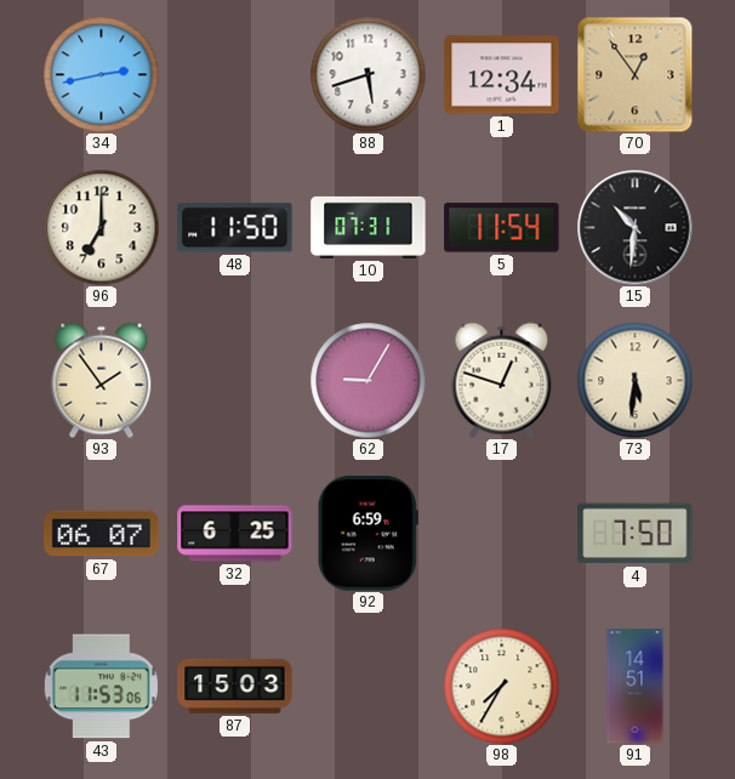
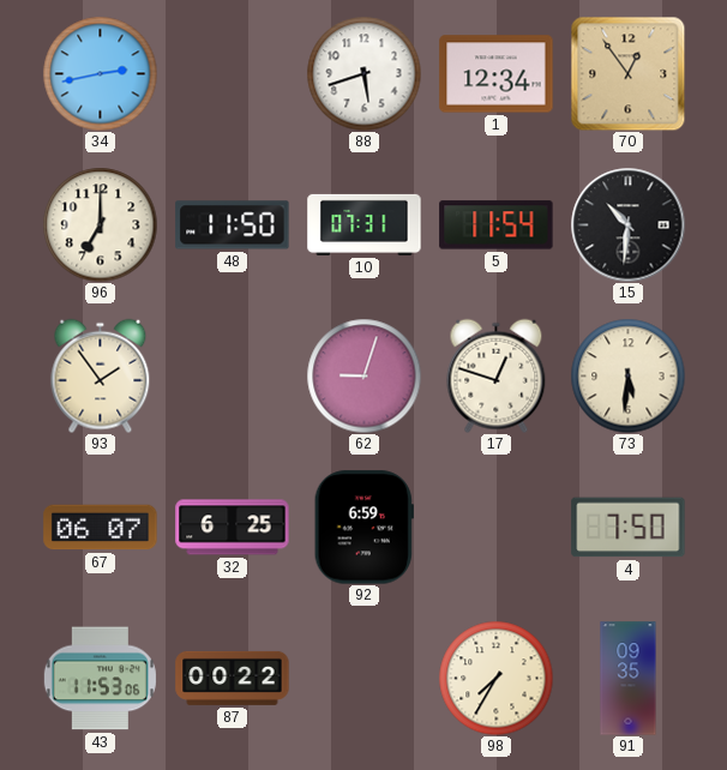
62: 9:05 -> 9:03 (363, 375)
87: 15:03 -> 00:22 (233, 678)
91: 14:51 -> 09:35 (629, 679)
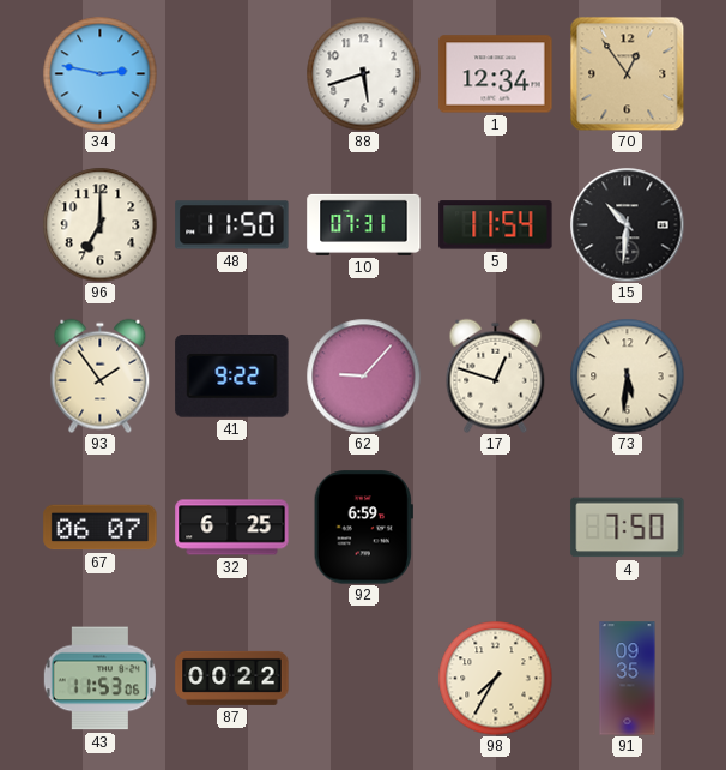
34: 2:43 -> 2:47 (99, 73)
41: none -> 9:22 (232, 377)
62: 9:03 -> 9:07 (363, 375)
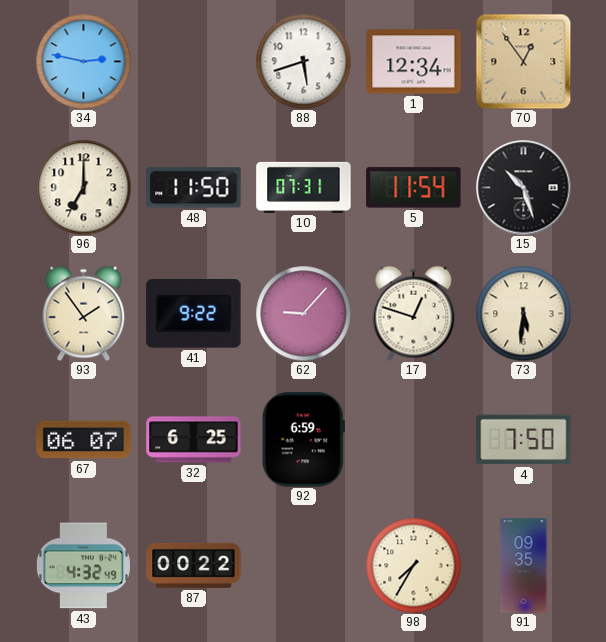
15: 10:31 -> 10:27 (523, 187)
43: 11:53 -> 4:32 (83, 566)
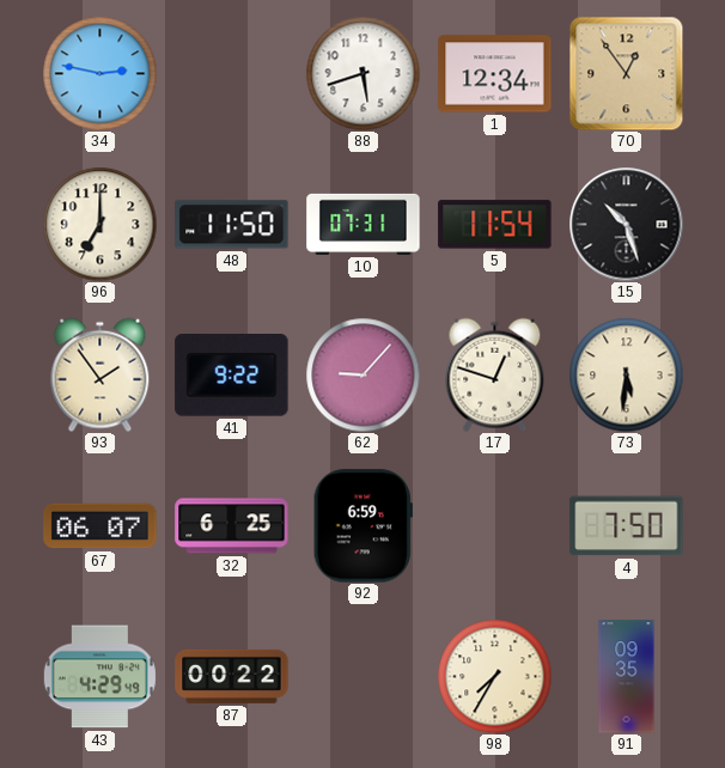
43: 4:32 -> 4:29 (99, 677)
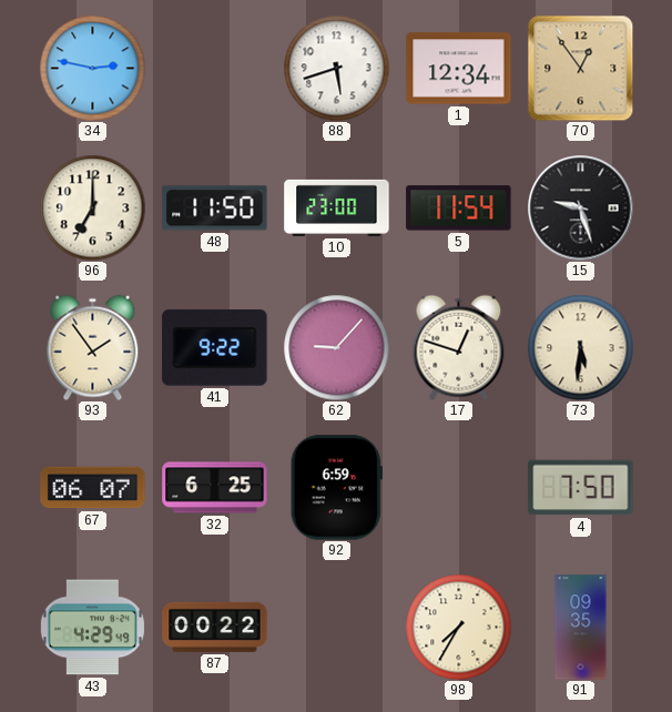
10: 07:31 -> 23:00 (337, 207)
15: 10:27 -> 9:27 (580, 207)
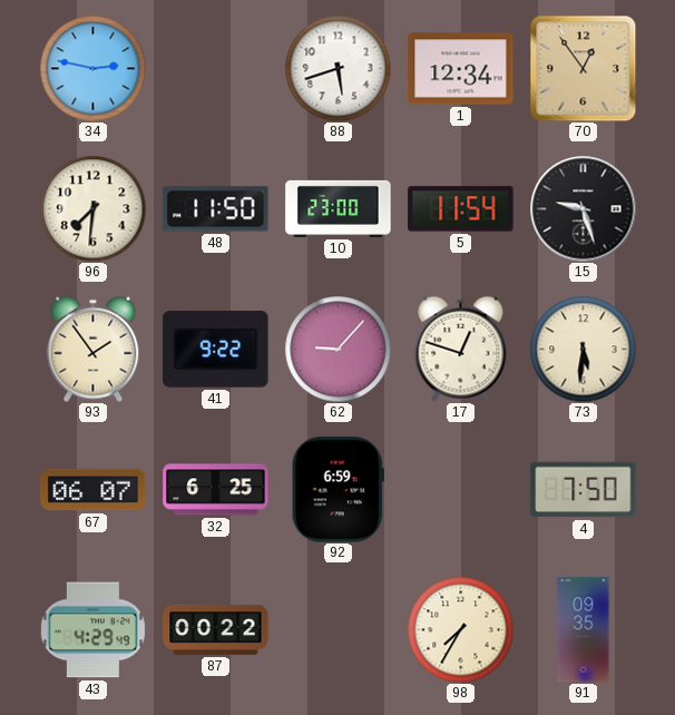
96: 7:00 -> 7:31 (92, 208)
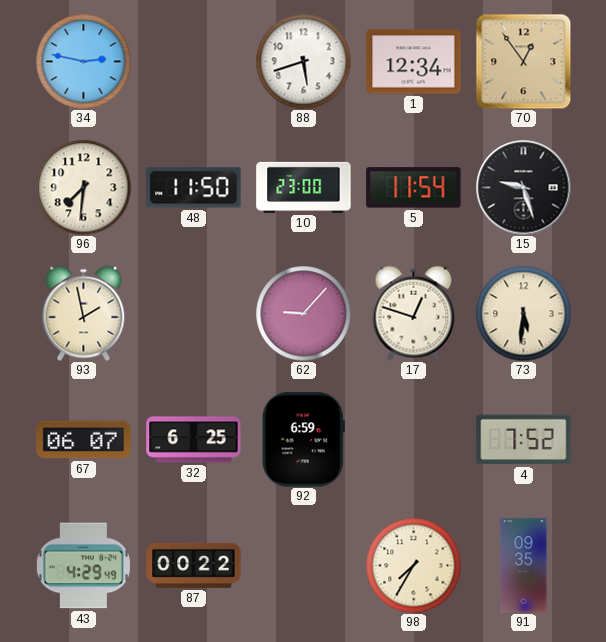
93: 1:54 -> 1:58 (84, 313)
41: 9:22 -> none (216, 350)
4: 7:50 -> 7:52 (524, 440)
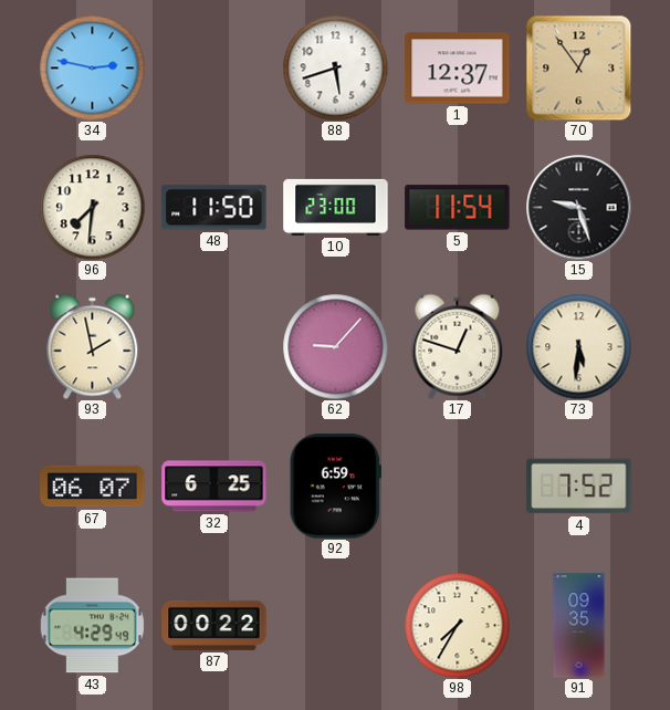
1: 12:34 -> 12:37 (458, 69)
